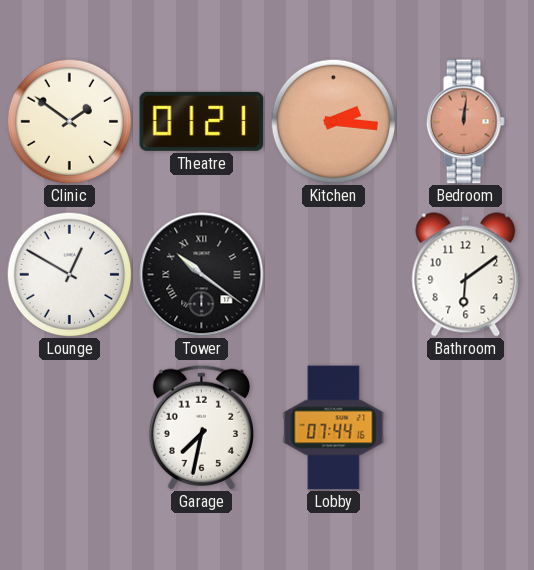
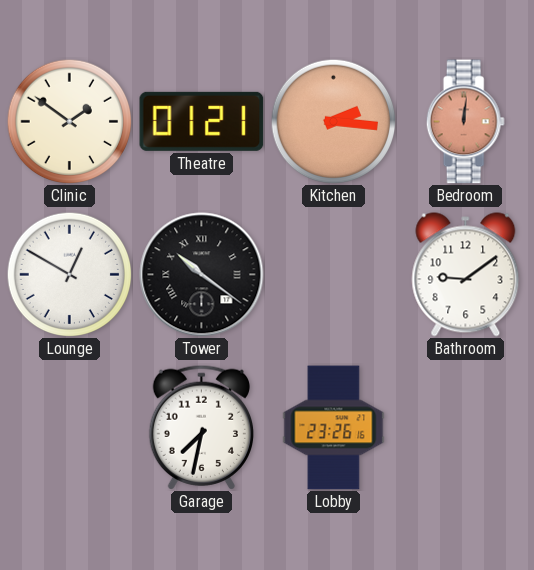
Bathroom: 6:09 -> 9:09 (466, 275)
Lobby: 07:44 -> 23:26 (334, 428)
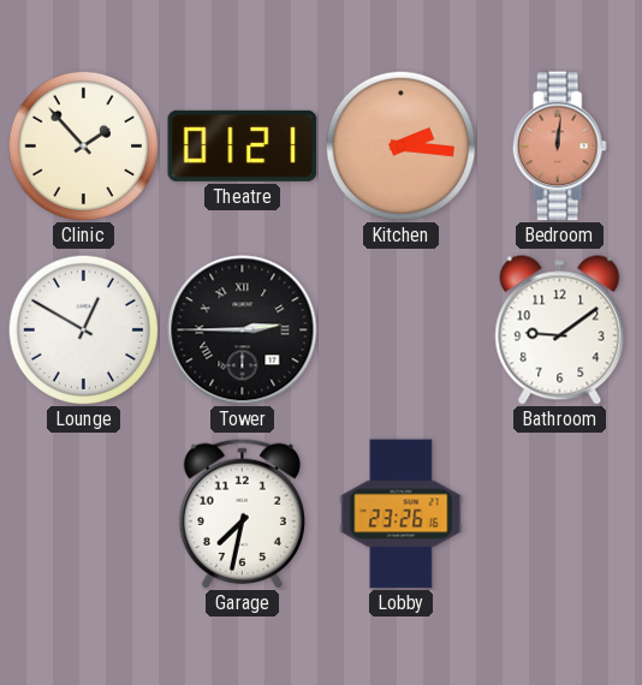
Clinic: 1:51 -> 1:53 (83, 145)
Tower: 10:21 -> 2:45 (243, 330)
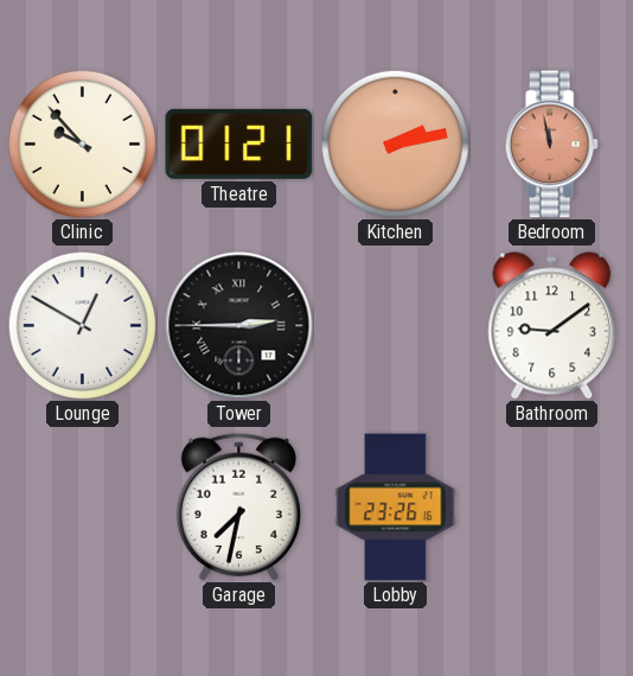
Clinic: 1:53 -> 9:53 (82, 144)
Kitchen: 2:16 -> 2:13 (395, 144)
Bedroom: 12:01 -> 11:58 (551, 145)
